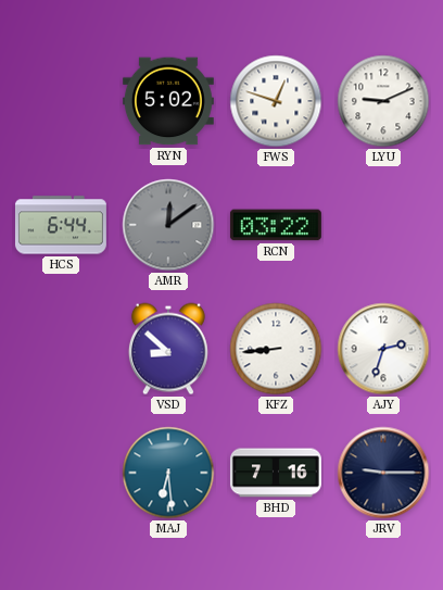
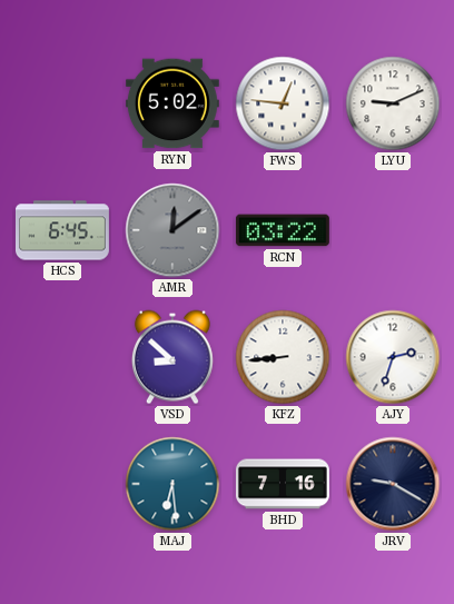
FWS: 12:48 -> 12:46 (283, 103)
HCS: 6:44 -> 6:45 (62, 230)
JRV: 9:15 -> 9:20 (393, 484)
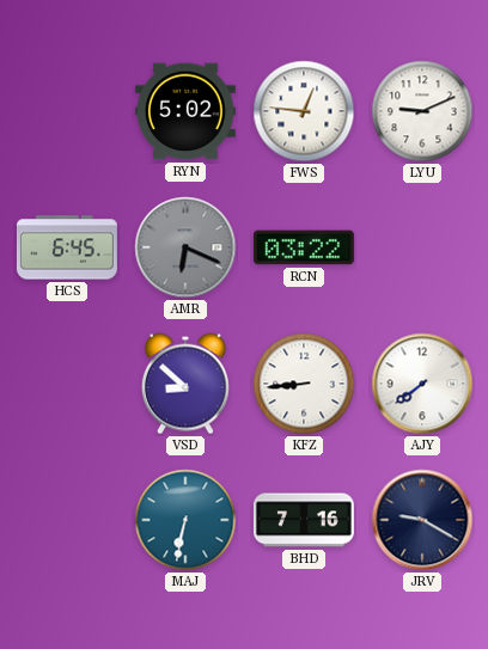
AMR: 12:09 -> 6:19 (185, 247)
AJY: 2:33 -> 7:39 (422, 384)
MAJ: 6:29 -> 6:32 (185, 520)
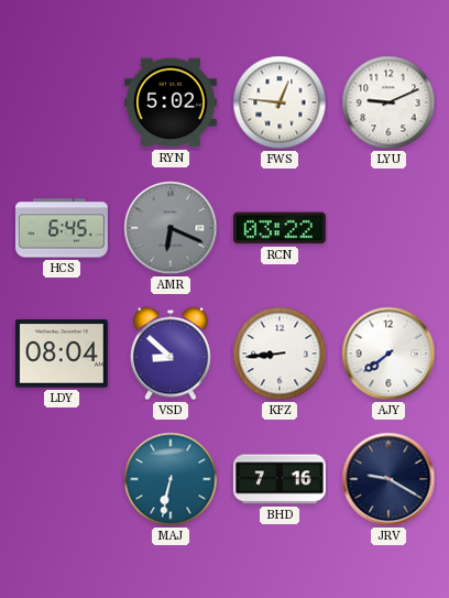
LDY: none -> 08:04 (62, 354)
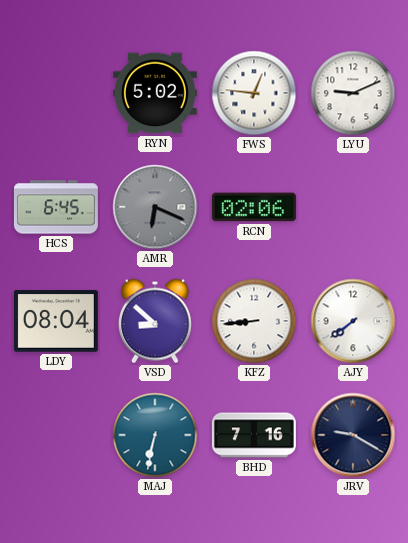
RCN: 03:22 -> 02:06 (254, 207)
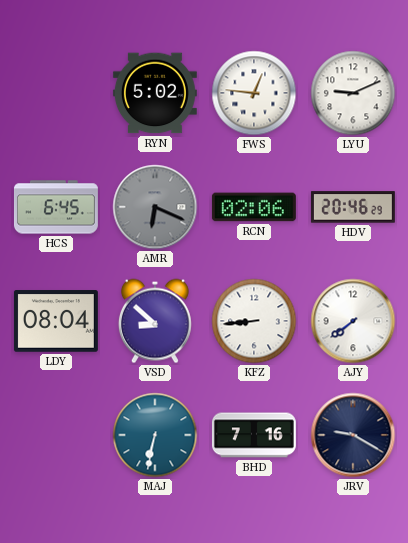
HDV: none -> 20:46 (353, 207)
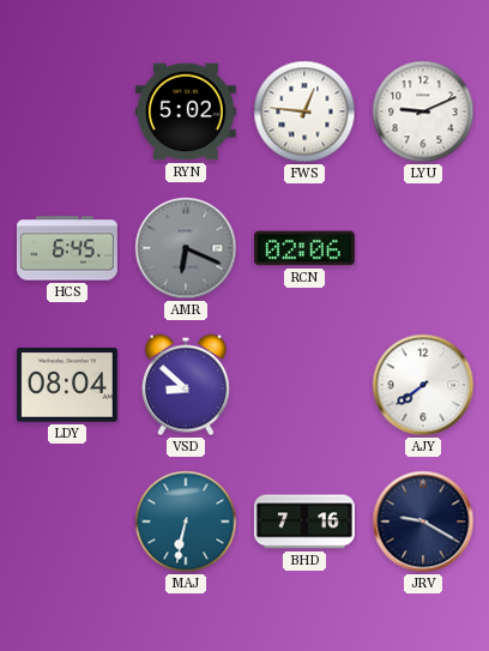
HDV: 20:46 -> none (353, 207)
KFZ: 8:44 -> none (254, 321)
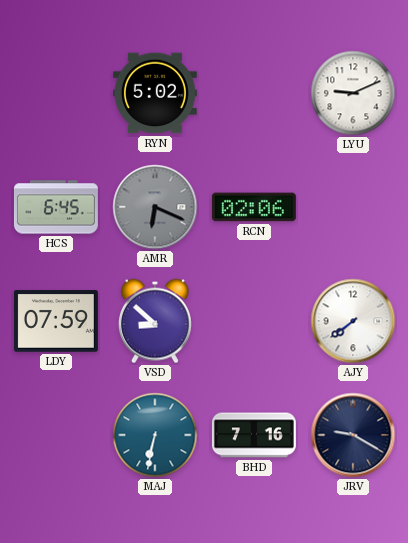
FWS: 12:46 -> none (304, 111)
LDY: 08:04 -> 07:59 (56, 321)
